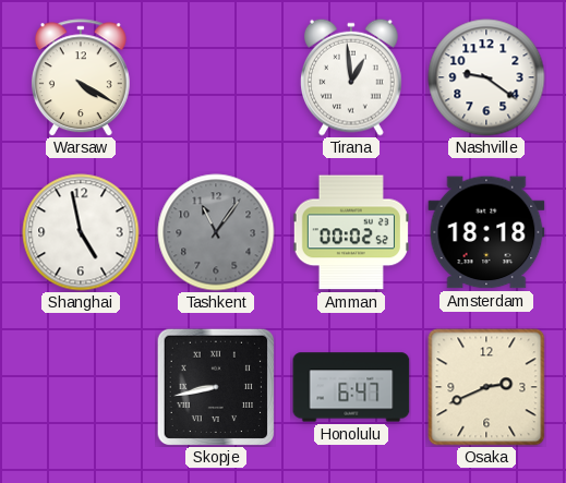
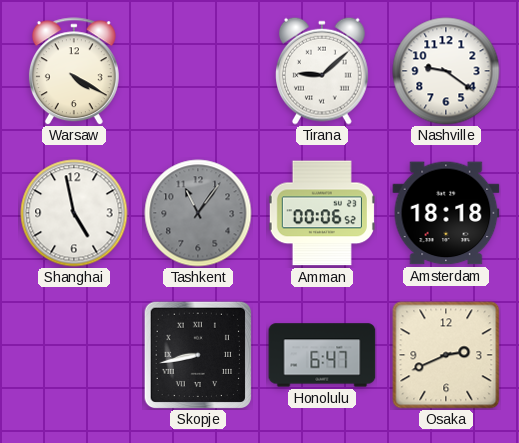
Tirana: 12:59 -> 9:08 (323, 71)
Amman: 00:02 -> 00:06 (322, 213)
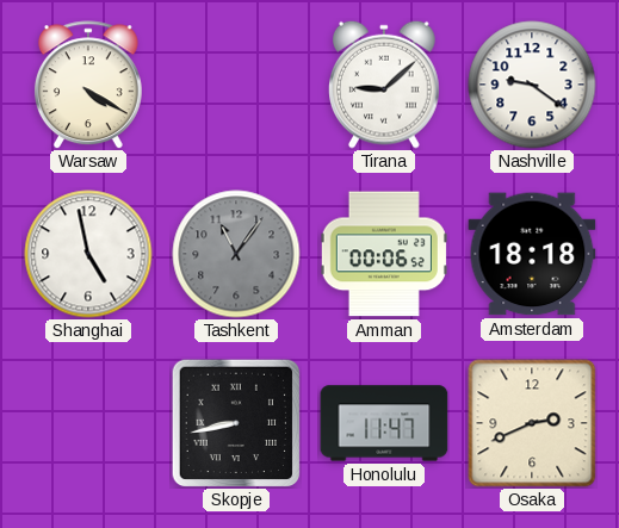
Honolulu: 6:47 -> 11:47 (384, 423)
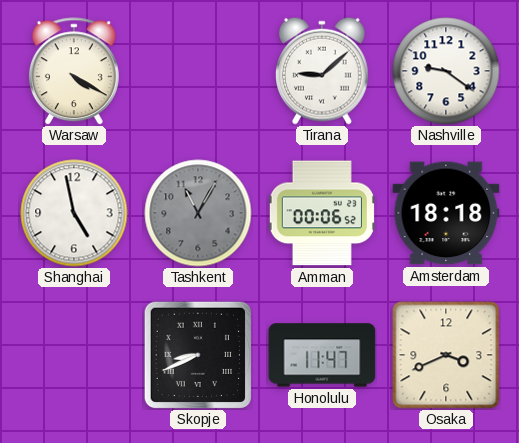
Tashkent: 11:06 -> 11:05 (198, 213)
Skopje: 8:43 -> 8:41 (198, 355)
Osaka: 2:41 -> 3:41 (446, 355)
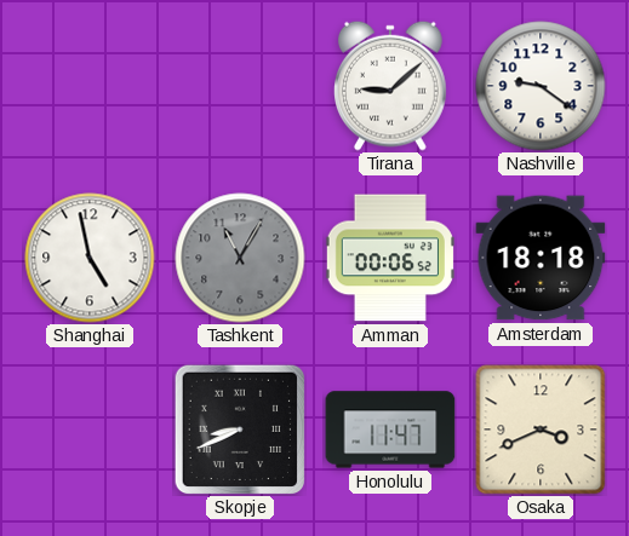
Warsaw: 4:20 -> none (74, 71)
